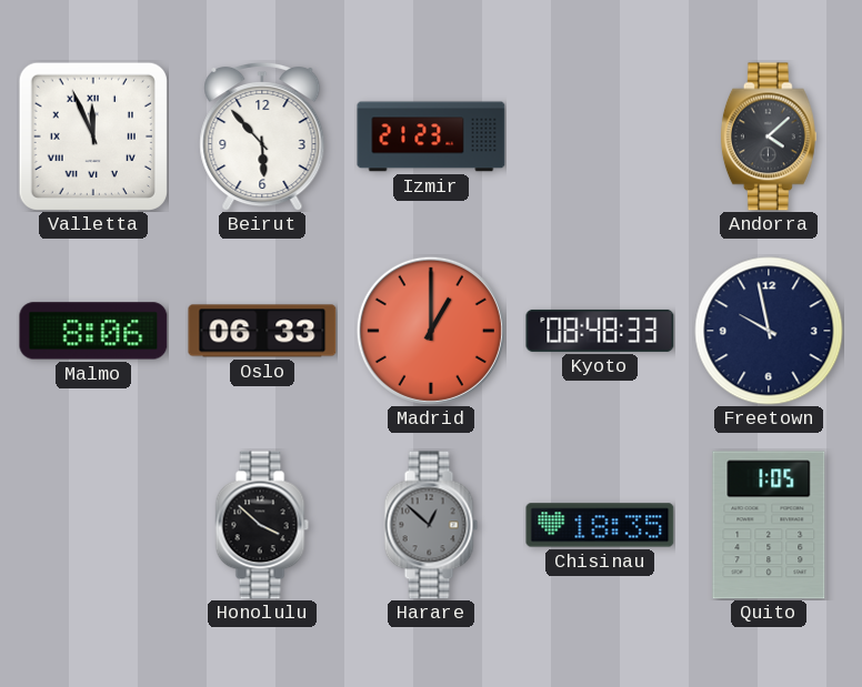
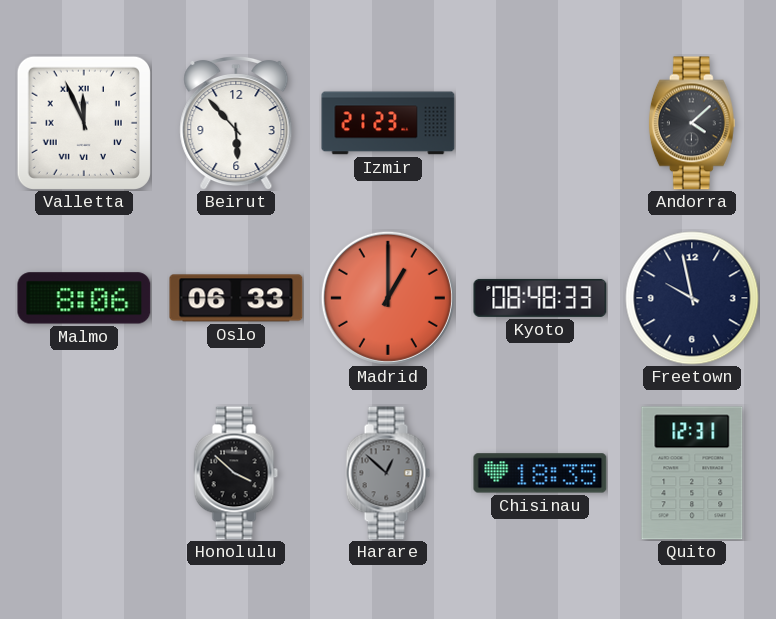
Quito: 1:05 -> 12:31 (692, 473)
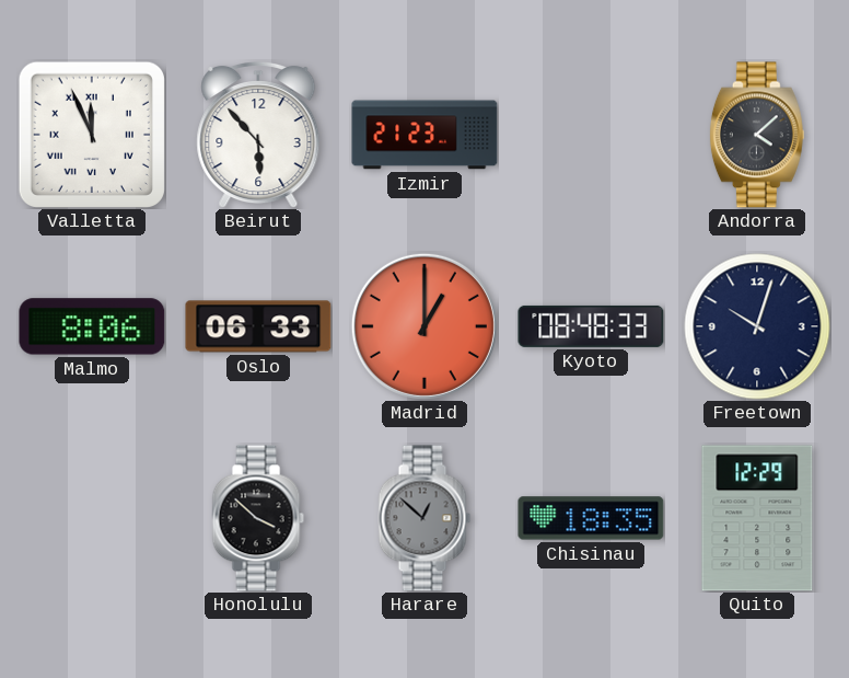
Freetown: 9:58 -> 10:03 (757, 326)
Quito: 12:31 -> 12:29 (757, 518)
